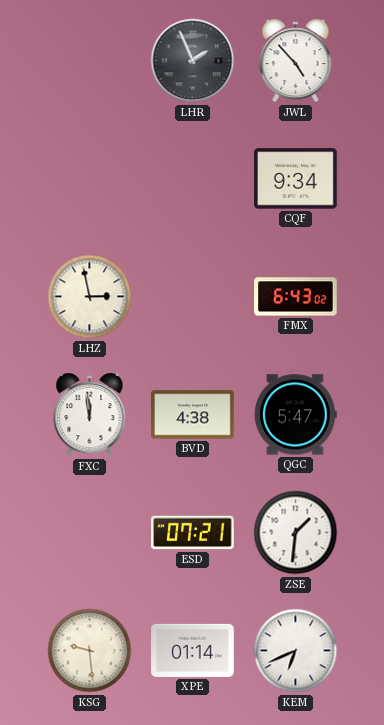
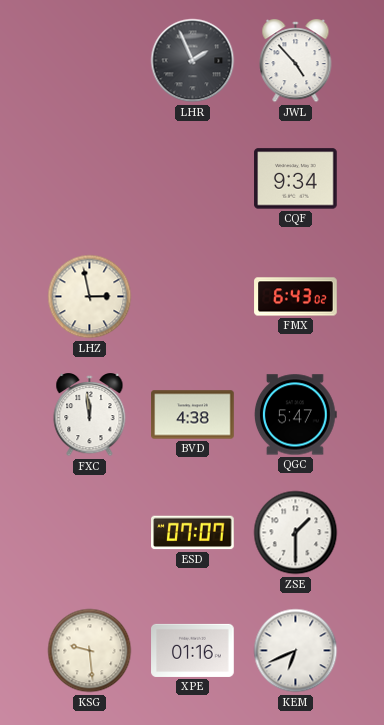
ESD: 07:21 -> 07:07 (193, 533)
ZSE: 1:31 -> 1:30 (296, 533)
XPE: 01:14 -> 01:16 (193, 650)
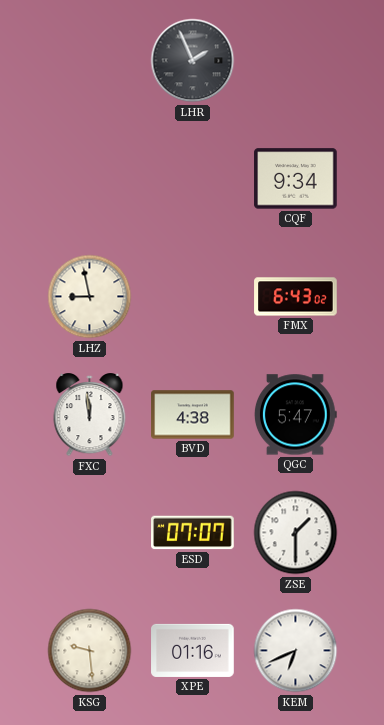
JWL: 4:53 -> none (296, 62)
LHZ: 2:58 -> 8:58 (90, 297)
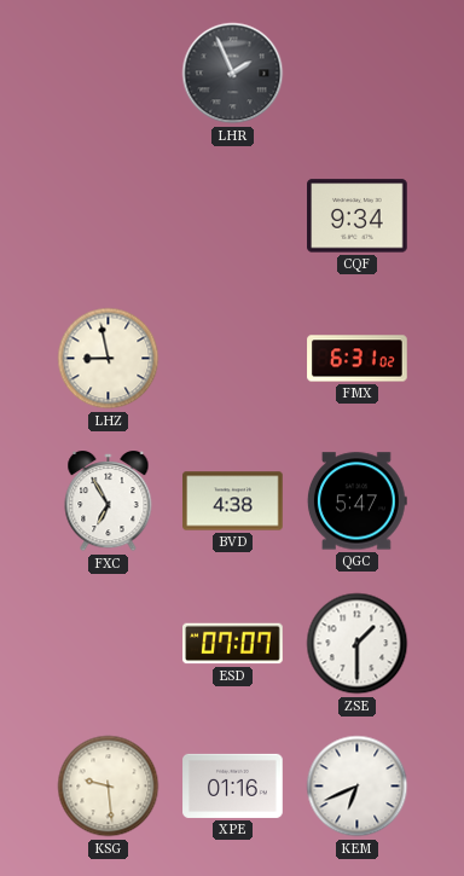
FMX: 6:43 -> 6:31 (358, 359)
FXC: 11:59 -> 6:55 (109, 503)
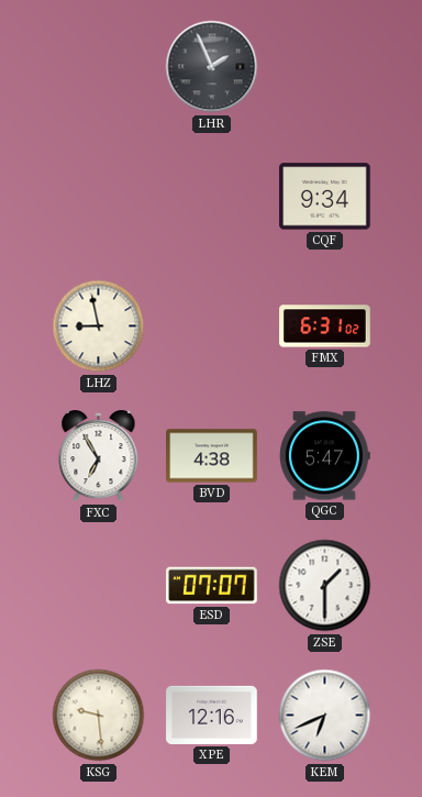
XPE: 01:16 -> 12:16 (212, 715)
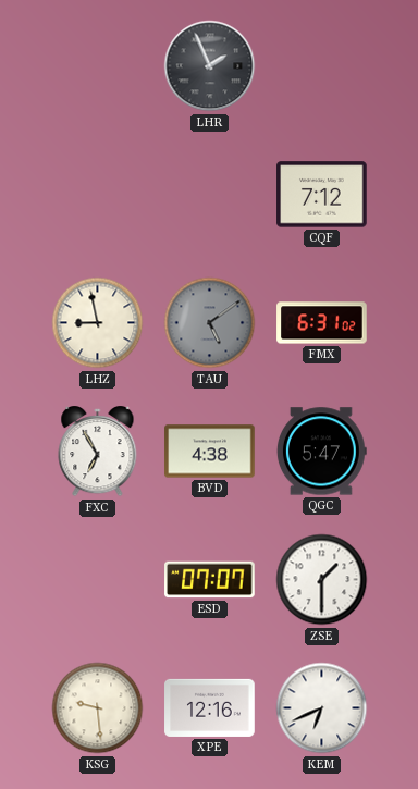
CQF: 9:34 -> 7:12 (322, 195)
TAU: none -> 5:09 (210, 323)
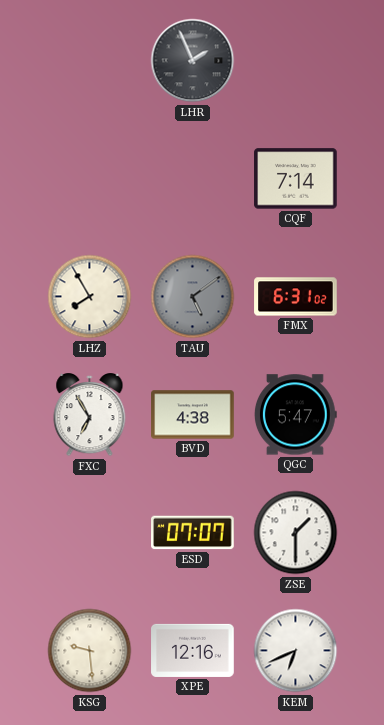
CQF: 7:12 -> 7:14 (296, 179)
LHZ: 8:58 -> 7:55 (90, 297)
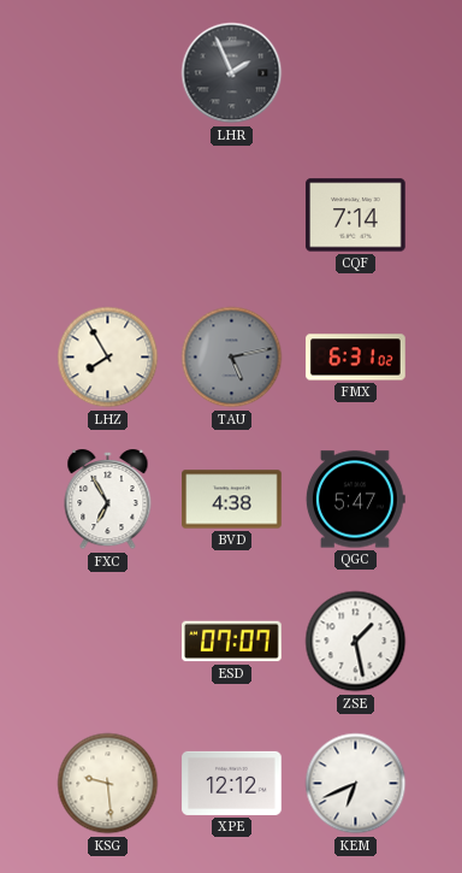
TAU: 5:09 -> 5:13 (232, 358)
ZSE: 1:30 -> 1:28 (356, 642)
XPE: 12:16 -> 12:12 (232, 783)
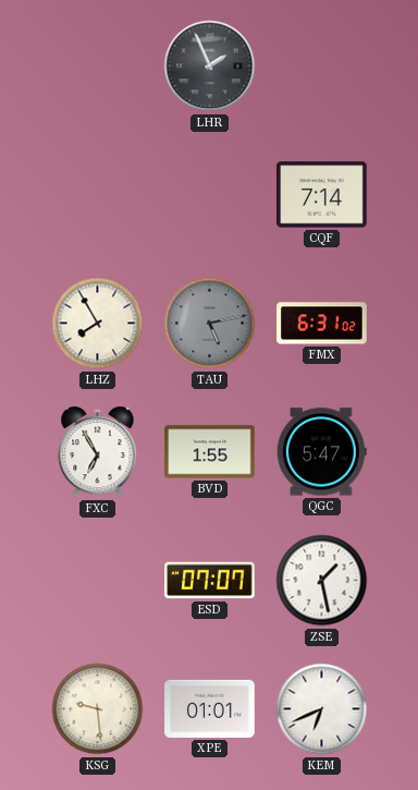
BVD: 4:38 -> 1:55 (210, 452)
XPE: 12:12 -> 01:01 (210, 708)
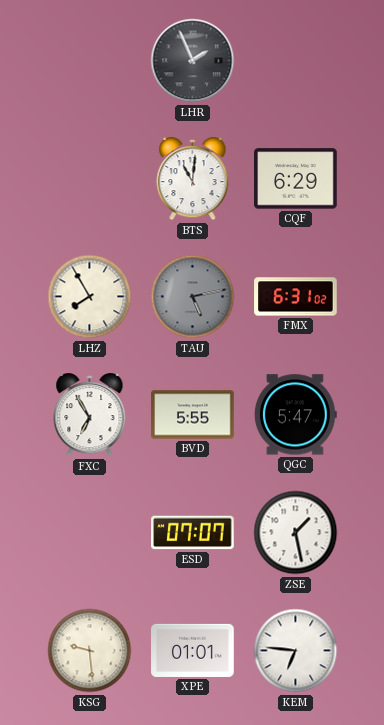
BTS: none -> 11:01 (193, 180)
CQF: 7:14 -> 6:29 (296, 179)
BVD: 1:55 -> 5:55 (193, 415)
KEM: 6:41 -> 6:46 (296, 651)
